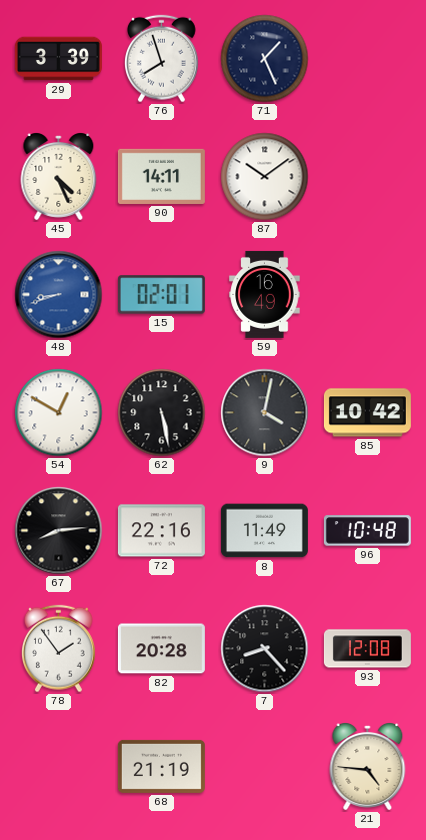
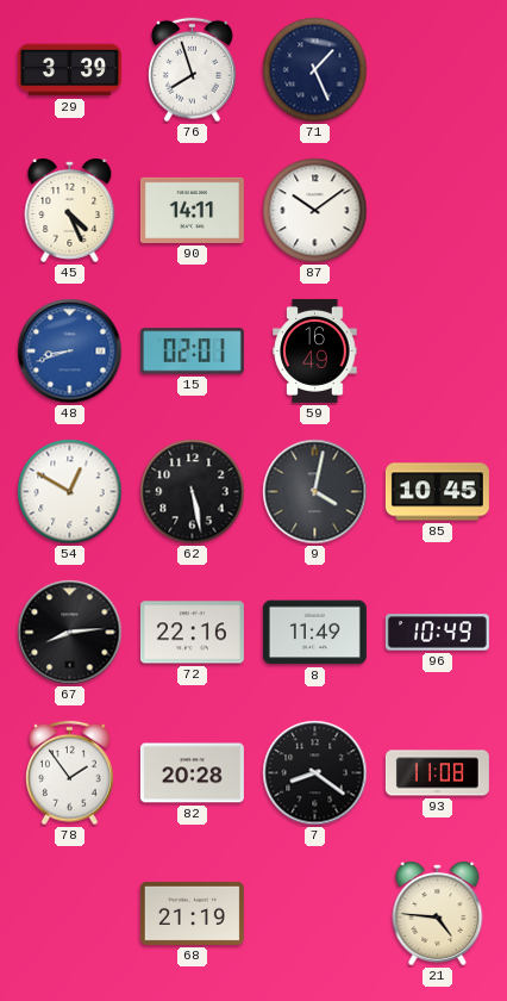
85: 10:42 -> 10:45 (437, 492)
96: 10:48 -> 10:49 (437, 633)
7: 8:23 -> 8:21 (315, 773)
93: 12:08 -> 11:08 (437, 773)
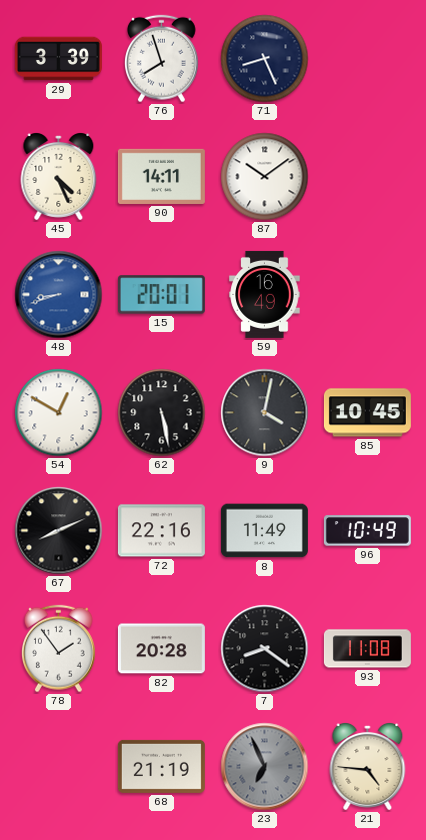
71: 1:26 -> 8:26 (265, 59)
15: 02:01 -> 20:01 (161, 295)
67: 8:14 -> 8:11 (59, 531)
23: none -> 6:56 (265, 767)
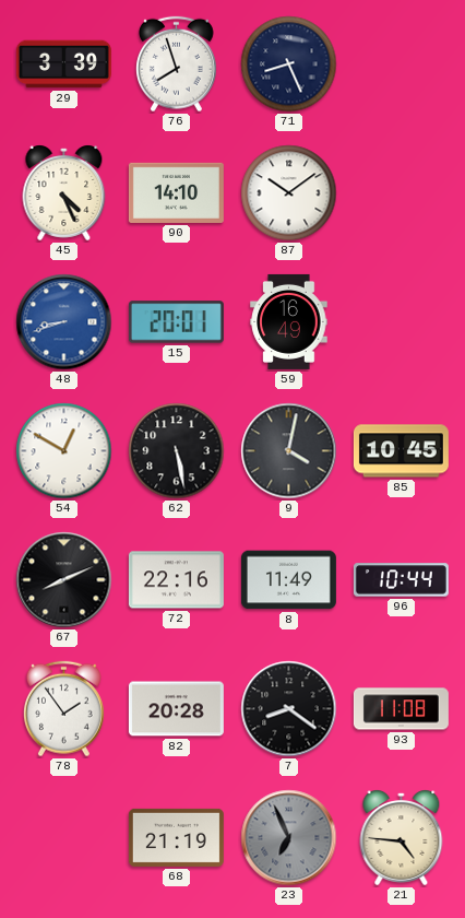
90: 14:11 -> 14:10 (176, 192)
96: 10:49 -> 10:44 (401, 580)
